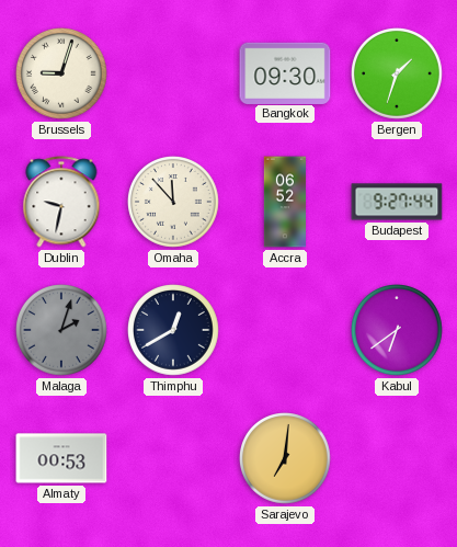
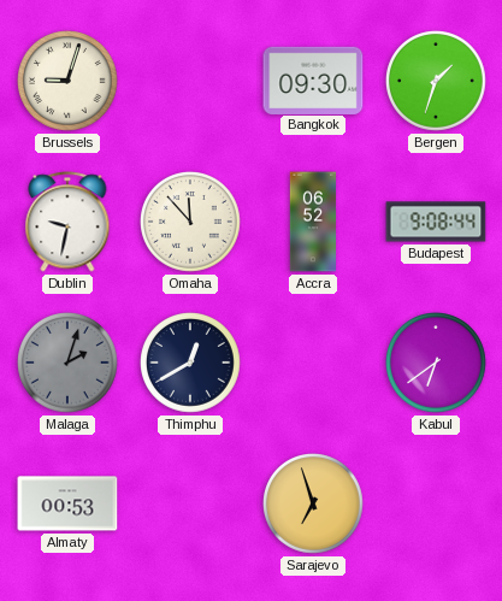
Budapest: 9:27 -> 9:08 (436, 222)
Sarajevo: 7:01 -> 6:57 (314, 505)
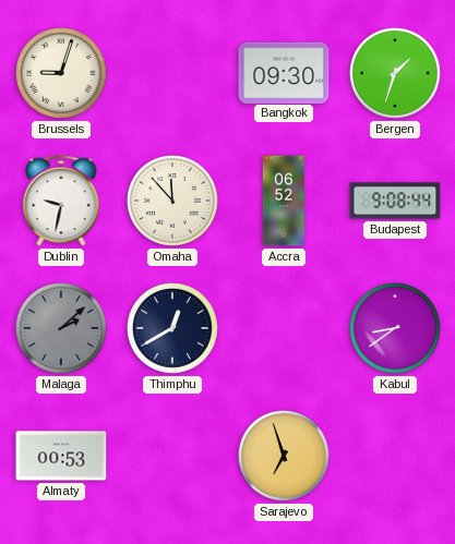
Malaga: 2:03 -> 2:08 (62, 329)
Kabul: 6:39 -> 8:39 (396, 329)
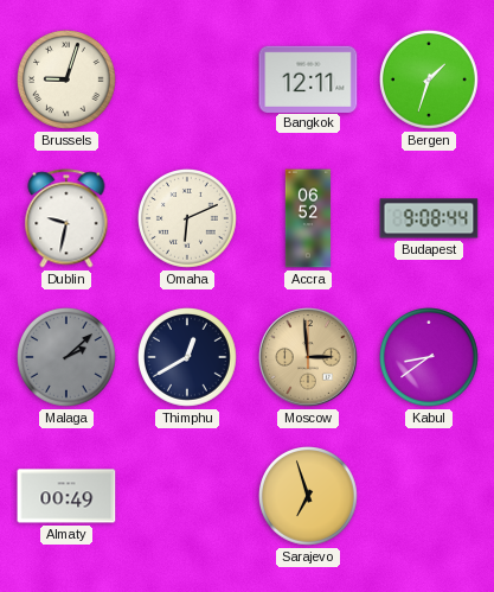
Bangkok: 09:30 -> 12:11 (308, 78)
Omaha: 11:53 -> 6:11 (188, 219)
Moscow: none -> 2:59 (308, 357)
Almaty: 00:53 -> 00:49 (66, 496)
